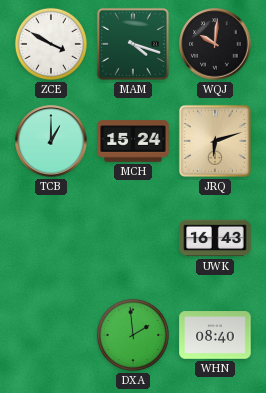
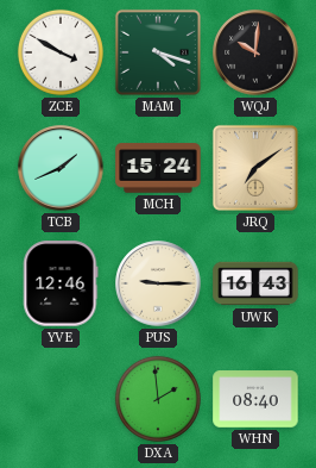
TCB: 1:00 -> 1:41 (61, 168)
JRQ: 6:12 -> 7:09 (255, 168)
YVE: none -> 12:46 (61, 283)
PUS: none -> 9:15 (158, 283)
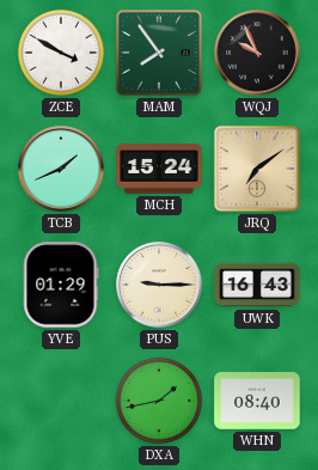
MAM: 4:18 -> 7:54 (159, 53)
WQJ: 10:01 -> 9:56 (257, 53)
YVE: 12:46 -> 01:29 (61, 285)
DXA: 1:59 -> 1:43 (159, 401)
